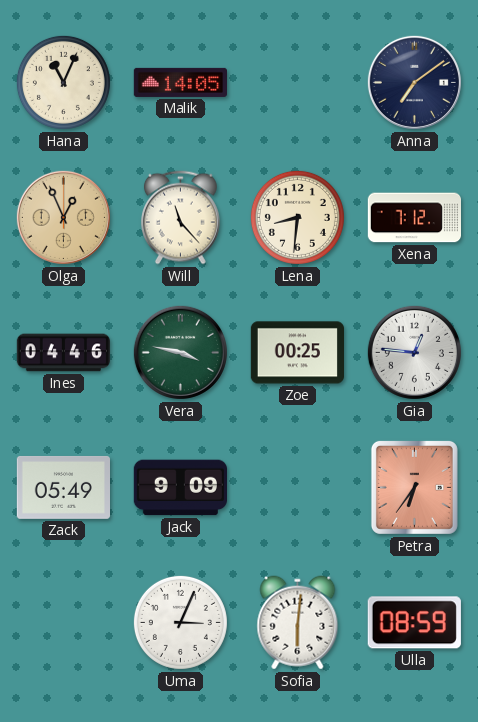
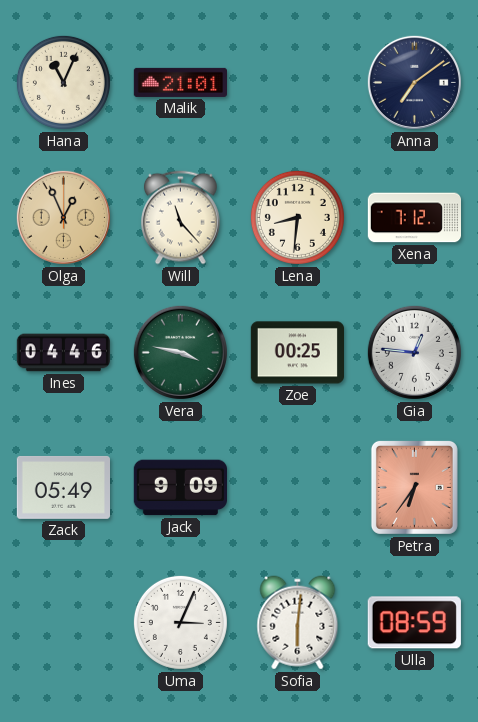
Malik: 14:05 -> 21:01 (180, 82)
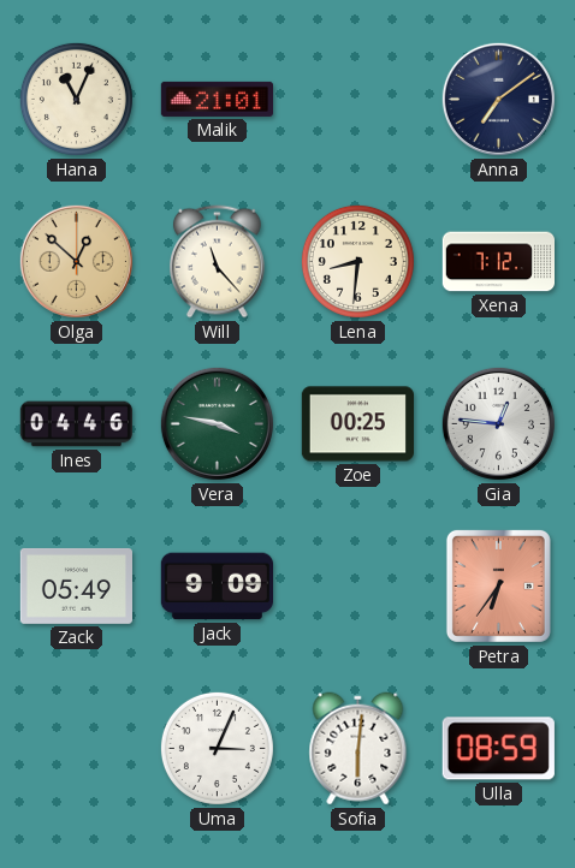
Olga: 12:56 -> 12:52 (76, 261)
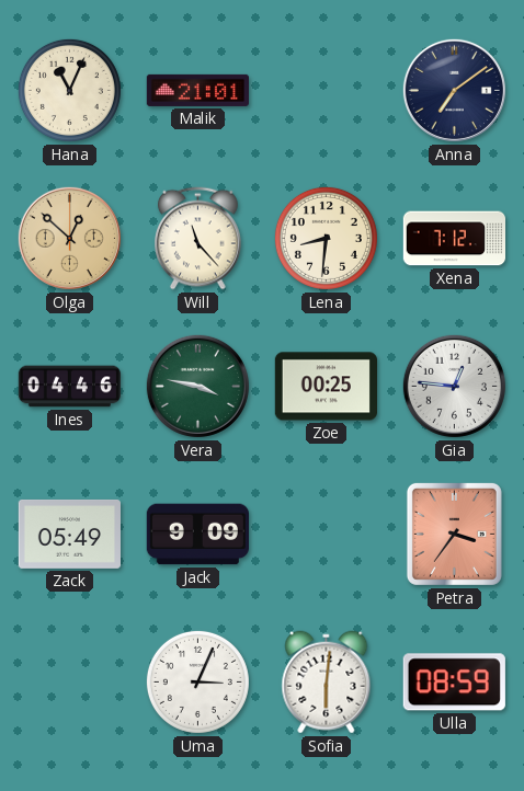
Petra: 6:36 -> 3:36 (454, 534)
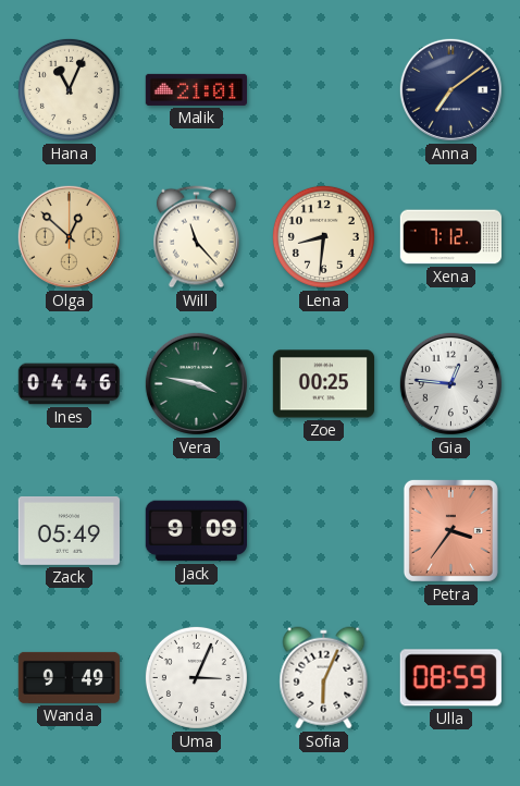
Wanda: none -> 9:49 (69, 677)
Sofia: 6:01 -> 6:04 (324, 678)
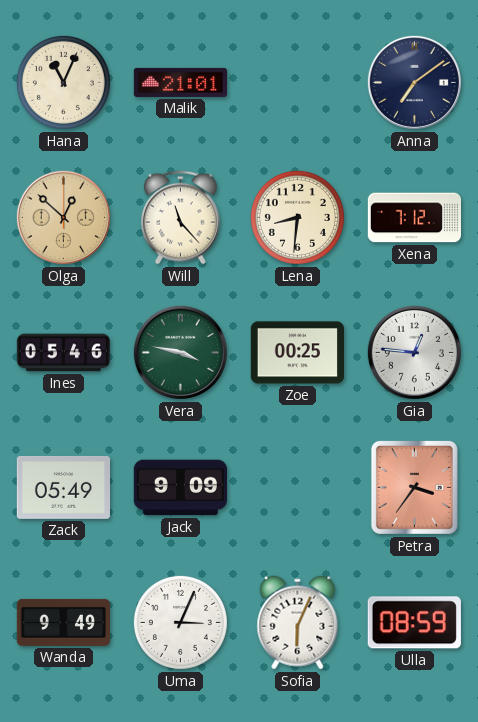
Ines: 04:46 -> 05:46 (64, 353)
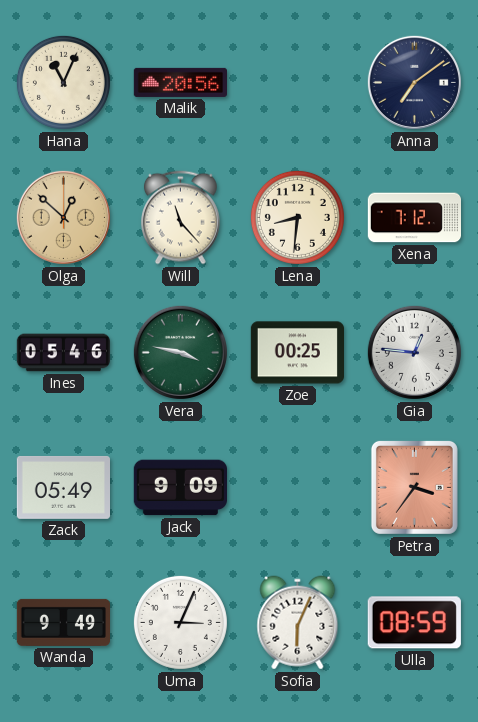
Malik: 21:01 -> 20:56 (180, 82)
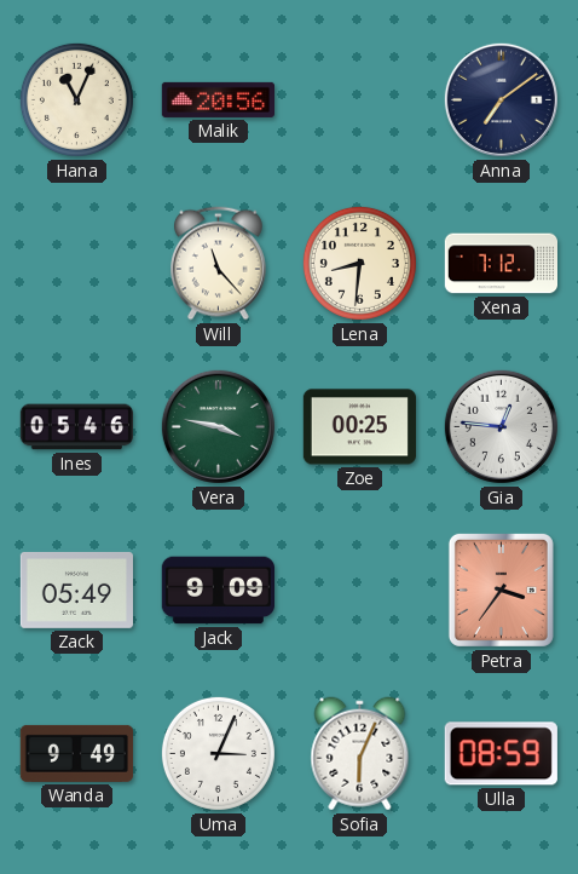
Olga: 12:52 -> none (63, 217)
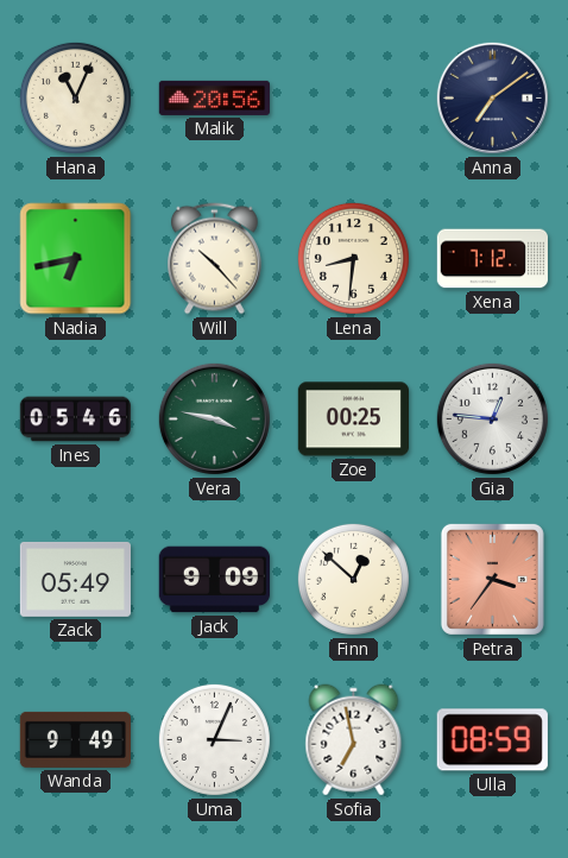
Nadia: none -> 6:43 (76, 259)
Will: 11:23 -> 10:23 (215, 259)
Finn: none -> 12:52 (353, 579)
Sofia: 6:04 -> 6:58 (354, 740)
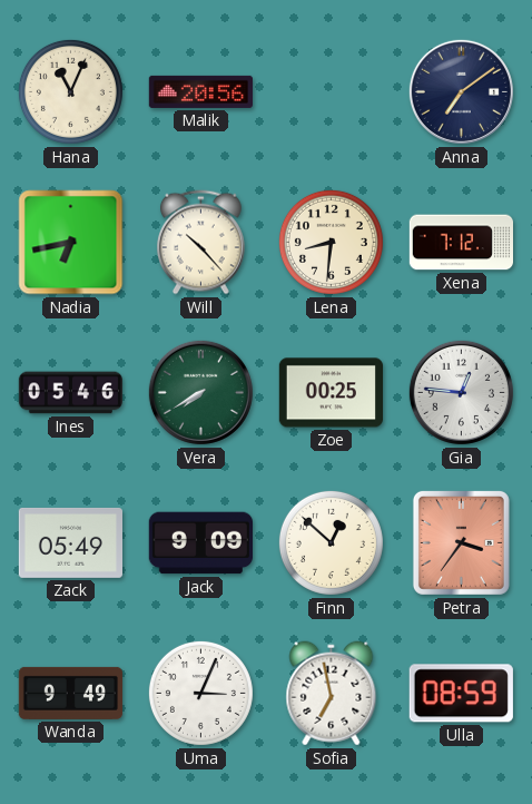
Vera: 3:47 -> 7:40 (200, 392)
